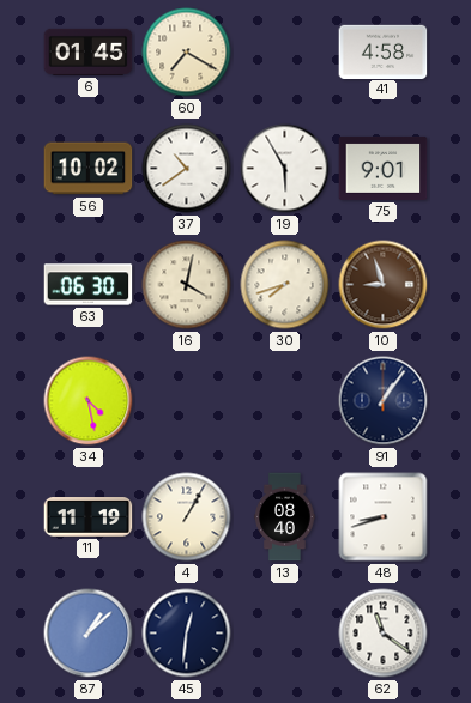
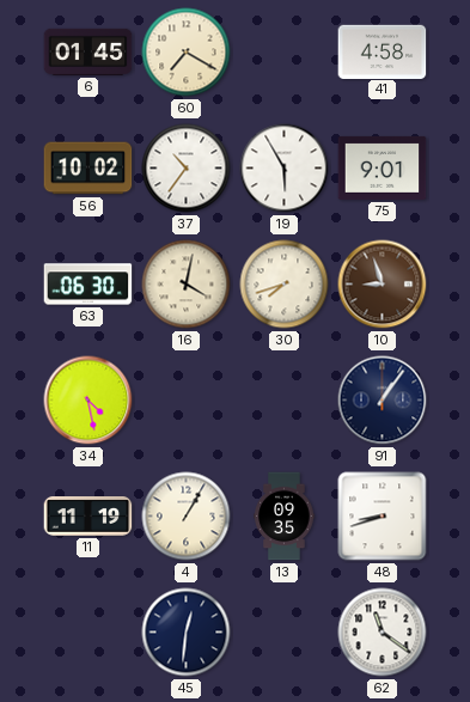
37: 10:39 -> 10:36 (187, 169)
13: 08:40 -> 09:35 (285, 517)
87: 1:08 -> none (89, 634)
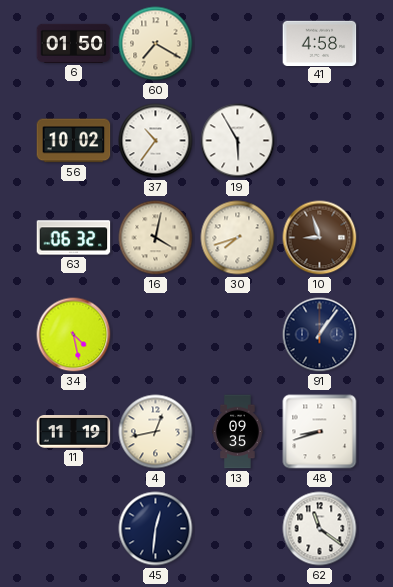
6: 01:45 -> 01:50 (74, 43)
75: 9:01 -> none (383, 167)
63: 06:30 -> 06:32 (74, 238)
4: 1:05 -> 12:43 (156, 432)
